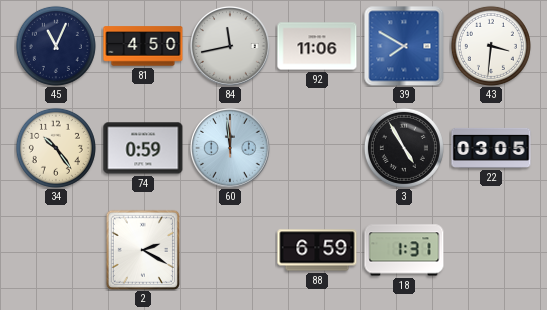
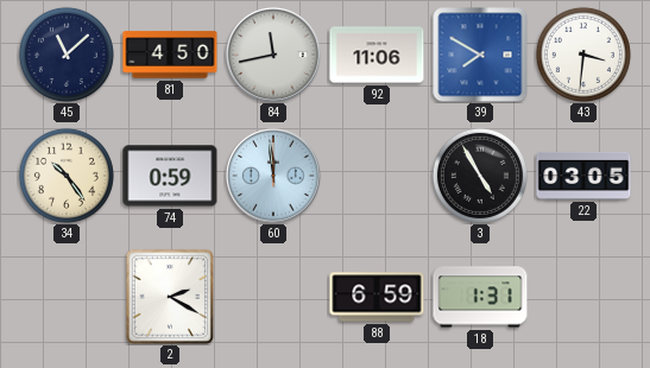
45: 11:04 -> 11:08 (67, 55)
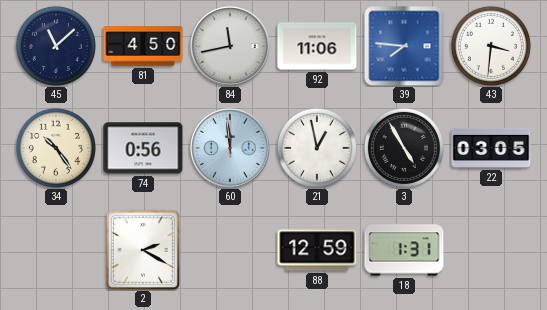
39: 7:50 -> 7:46 (404, 46)
74: 0:59 -> 0:56 (143, 148)
21: none -> 12:58 (317, 148)
88: 6:59 -> 12:59 (317, 250)
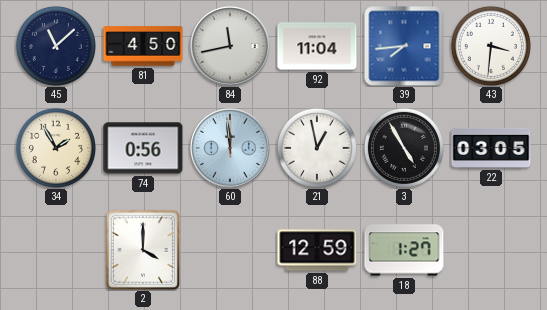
92: 11:06 -> 11:04 (317, 46)
39: 7:46 -> 7:44 (404, 46)
34: 10:24 -> 1:55 (56, 148)
2: 2:20 -> 4:00 (142, 249)
18: 1:31 -> 1:27 (404, 250)
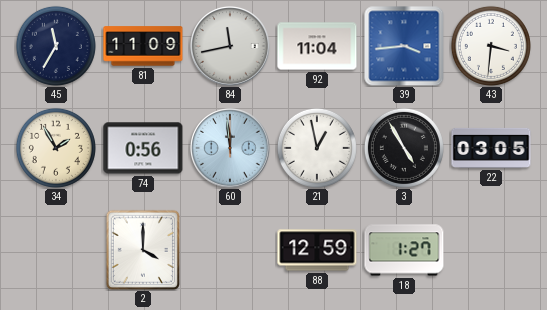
45: 11:08 -> 11:35 (56, 46)
81: 4:50 -> 11:09 (143, 46)
39: 7:44 -> 3:44 (404, 46)
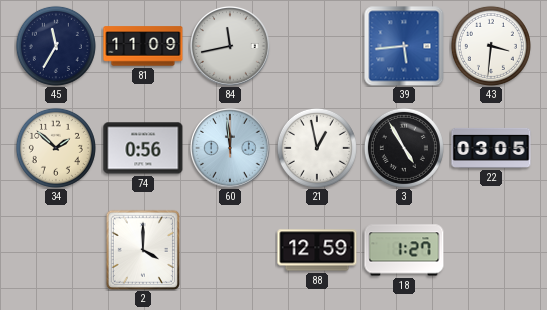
92: 11:04 -> none (317, 46)
39: 3:44 -> 5:44 (404, 46)
34: 1:55 -> 1:52 (56, 148)
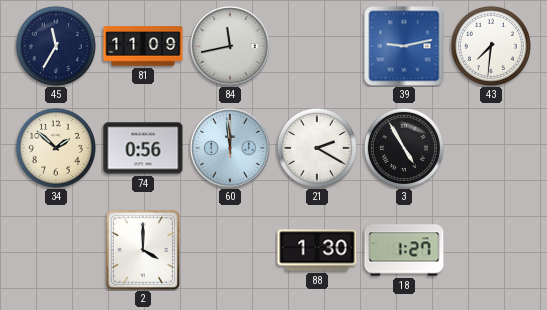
39: 5:44 -> 9:13 (404, 46)
43: 3:31 -> 7:31 (491, 46)
21: 12:58 -> 2:20 (317, 148)
22: 03:05 -> none (491, 148)
88: 12:59 -> 1:30 (317, 250)
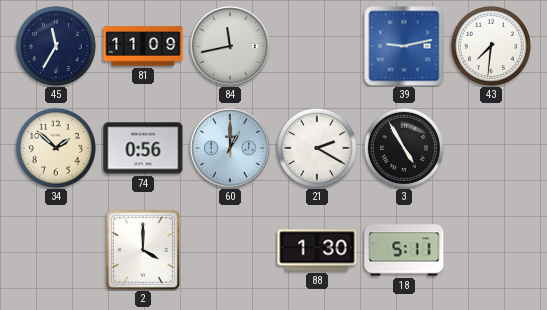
60: 11:59 -> 1:00 (231, 149)
18: 1:27 -> 5:11 (404, 250)
